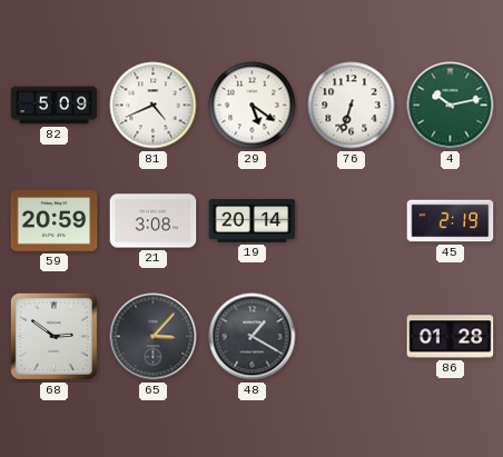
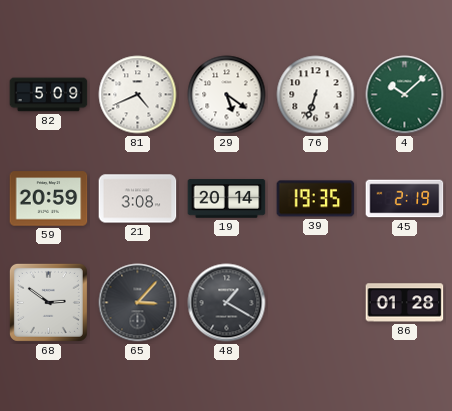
4: 10:13 -> 10:08 (405, 95)
39: none -> 19:35 (316, 199)
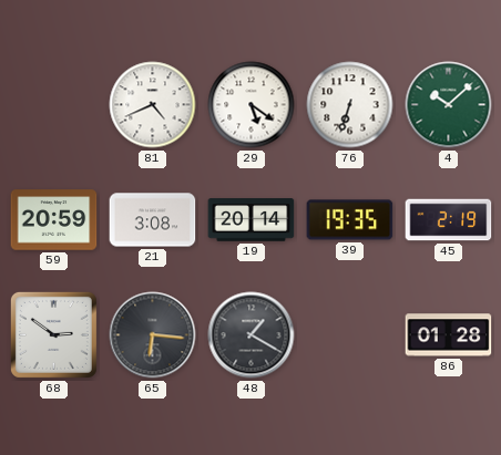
82: 5:09 -> none (49, 95)
65: 3:07 -> 6:16 (153, 335)
